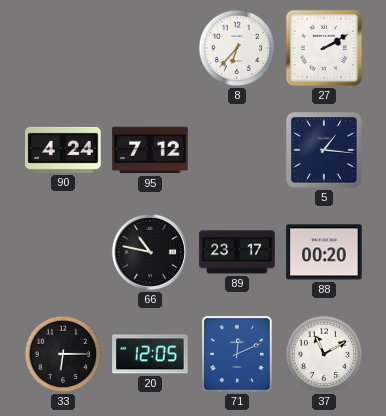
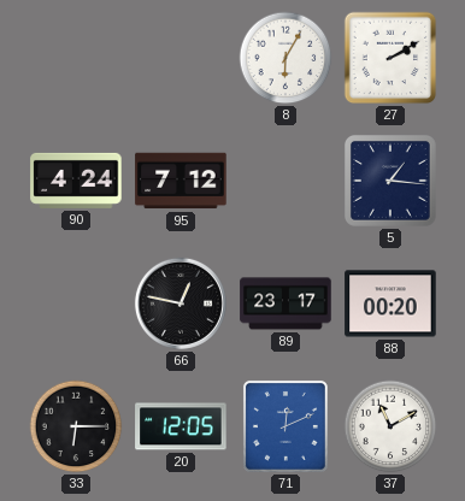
8: 6:37 -> 6:05 (286, 58)
66: 10:47 -> 12:47 (181, 303)
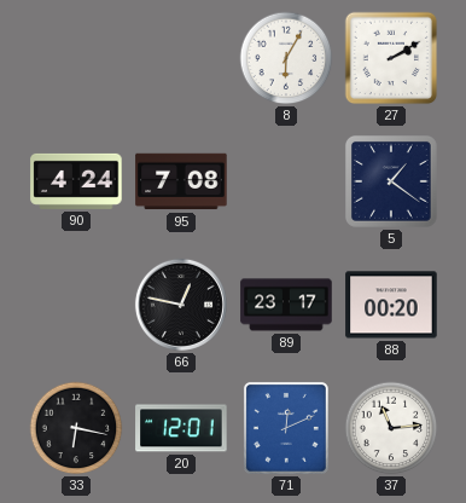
95: 7:12 -> 7:08 (181, 181)
5: 1:16 -> 1:21 (391, 181)
33: 6:15 -> 6:17 (76, 428)
20: 12:05 -> 12:01 (181, 428)
37: 11:10 -> 11:14 (391, 428)
